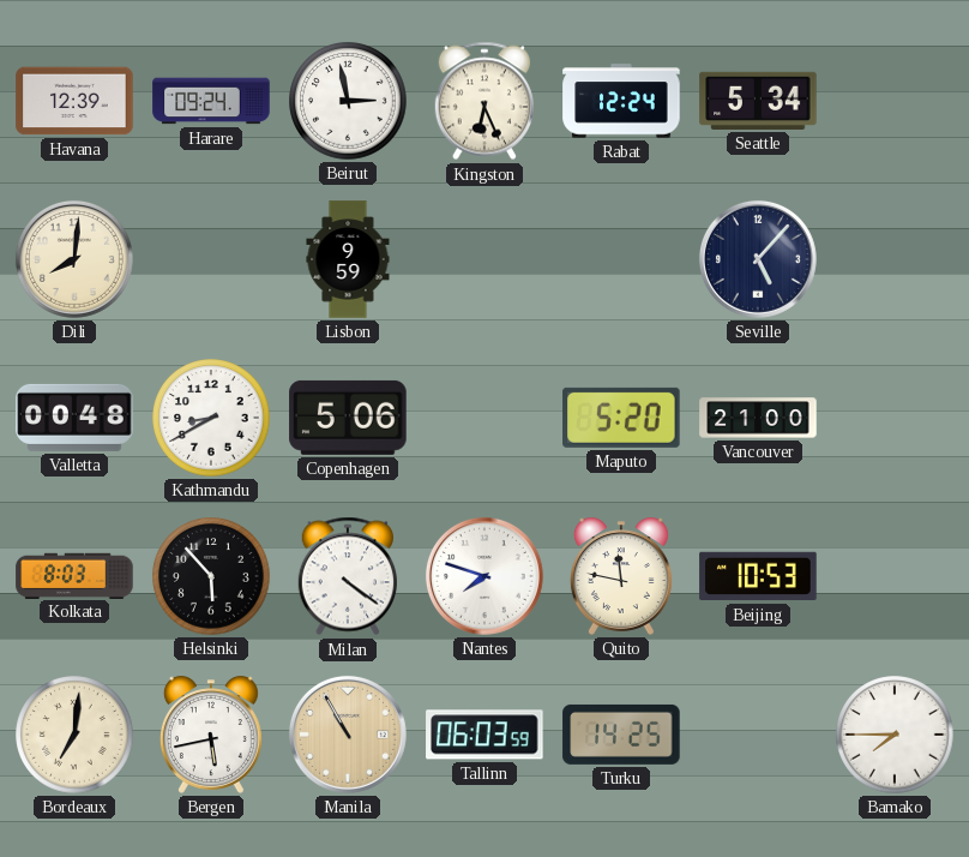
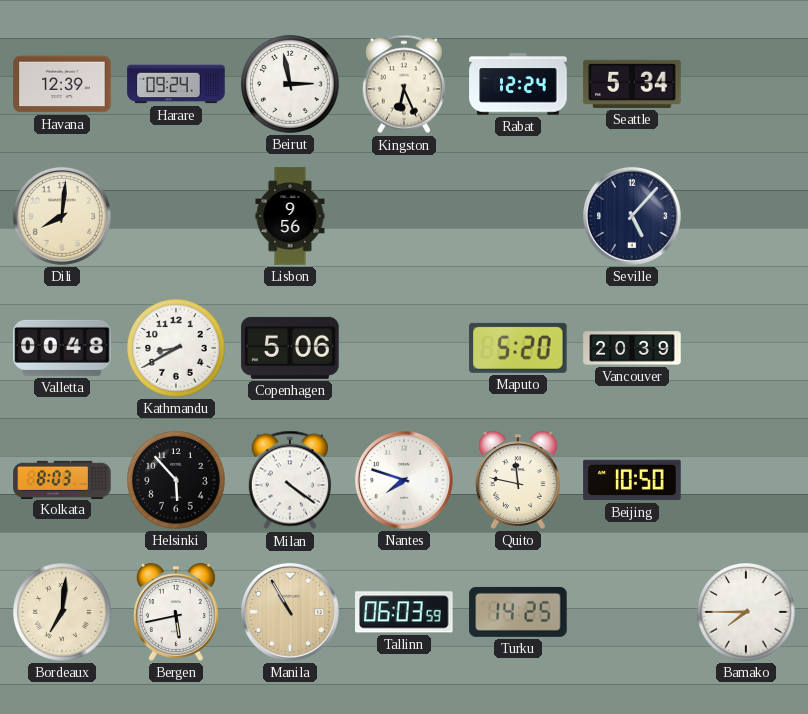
Lisbon: 9:59 -> 9:56 (290, 216)
Vancouver: 21:00 -> 20:39 (632, 348)
Beijing: 10:53 -> 10:50 (632, 480)
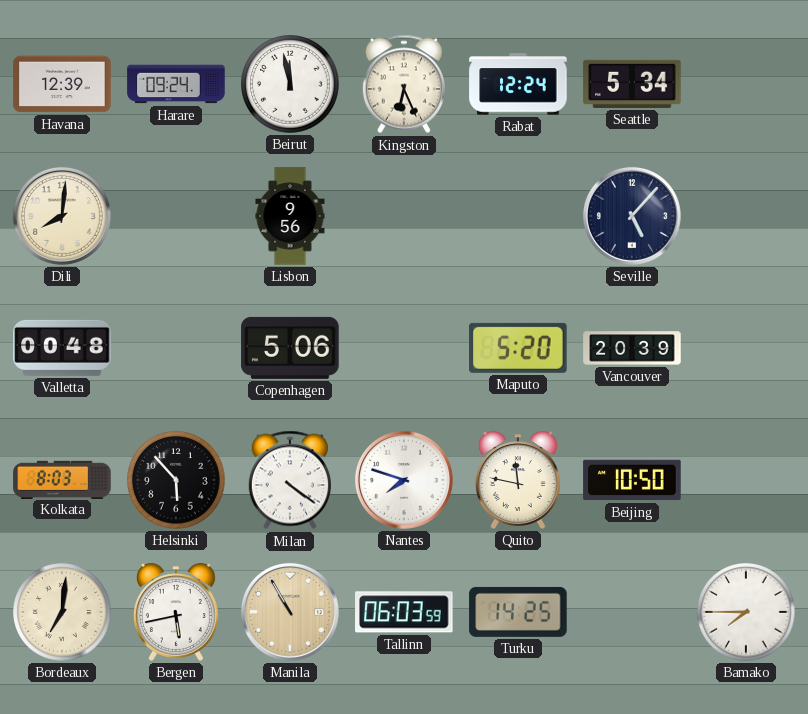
Beirut: 2:58 -> 11:58 (290, 84)
Kathmandu: 8:40 -> none (176, 348)
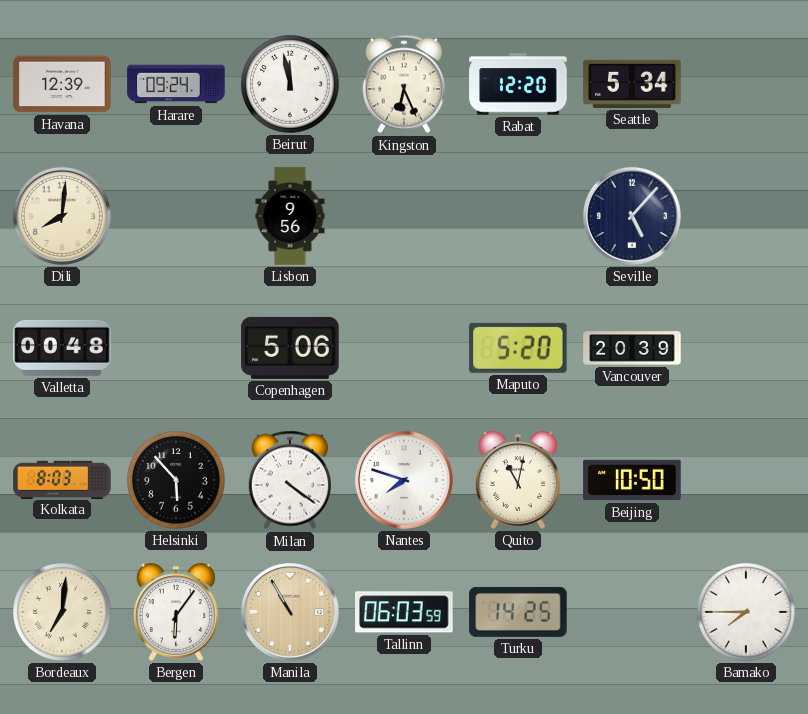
Rabat: 12:24 -> 12:20 (518, 84)
Quito: 11:47 -> 11:02 (518, 480)
Bergen: 5:43 -> 6:06 (176, 612)
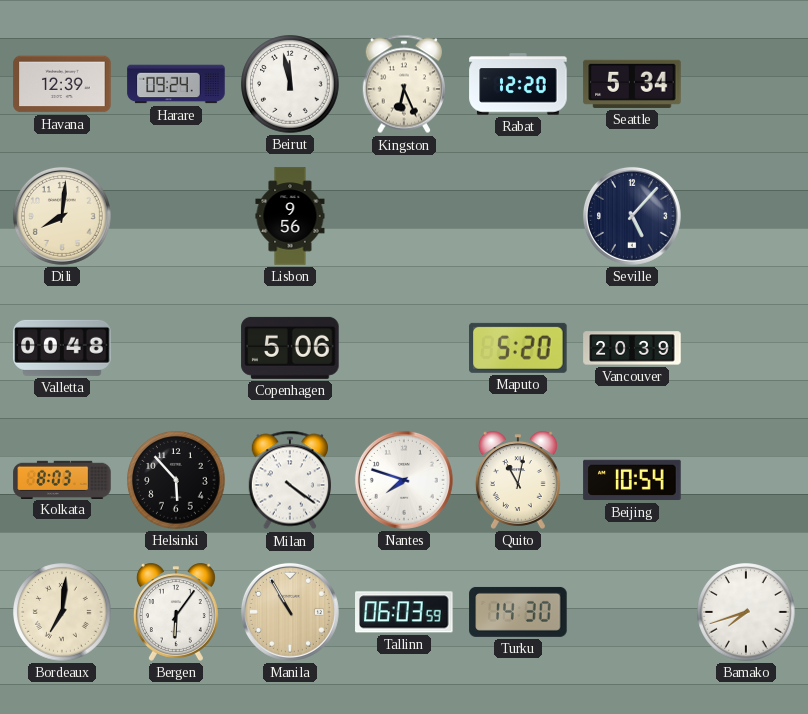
Beijing: 10:50 -> 10:54 (632, 480)
Turku: 14:25 -> 14:30 (518, 612)
Bamako: 7:45 -> 7:42 (746, 612)
